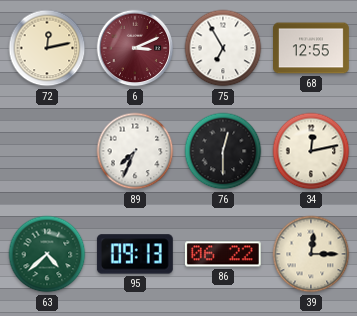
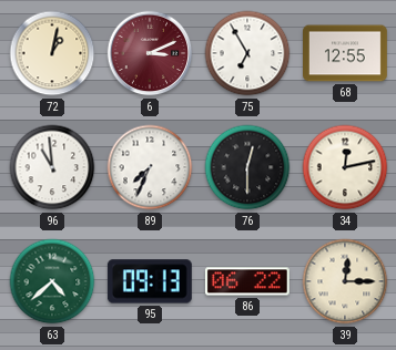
72: 12:13 -> 1:02 (52, 53)
96: none -> 10:59 (52, 167)
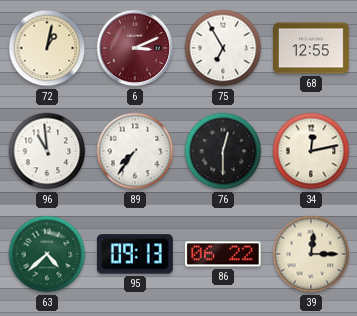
89: 7:34 -> 7:36 (135, 151)
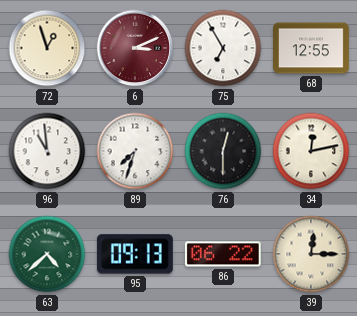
72: 1:02 -> 12:57 (47, 48)
89: 7:36 -> 7:33 (135, 151)
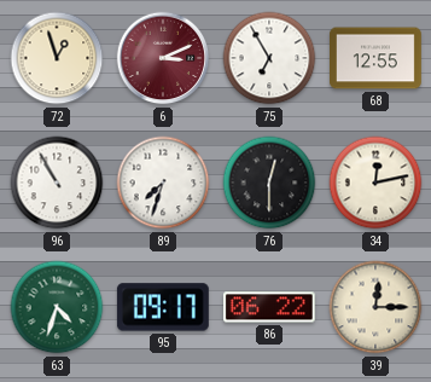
96: 10:59 -> 10:55 (57, 183)
63: 4:38 -> 4:33 (57, 307)
95: 09:13 -> 09:17 (163, 307)
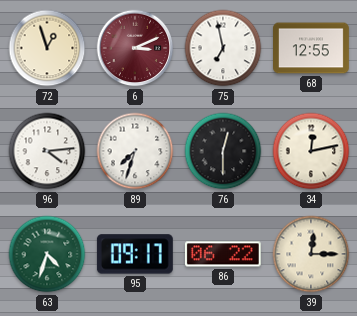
75: 6:55 -> 6:58 (223, 48)
96: 10:55 -> 4:14 (47, 151)
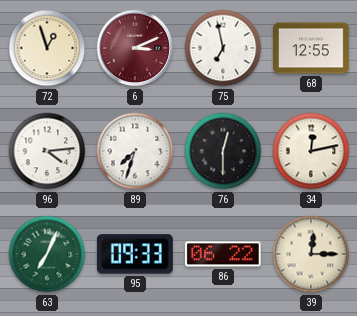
63: 4:33 -> 7:04 (47, 254)
95: 09:17 -> 09:33 (135, 254)
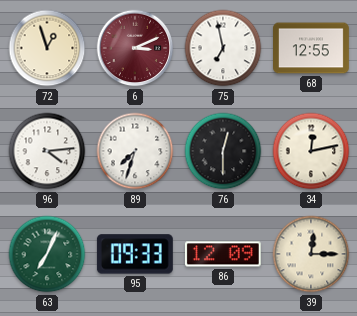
86: 06:22 -> 12:09 (223, 254)
